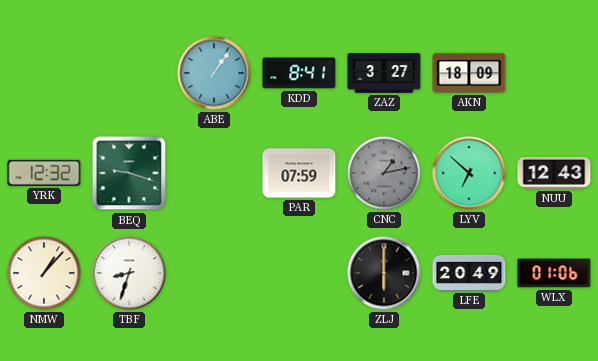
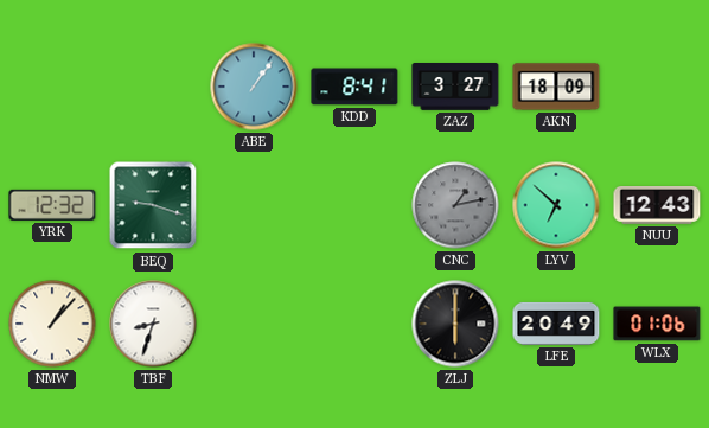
PAR: 07:59 -> none (299, 173)
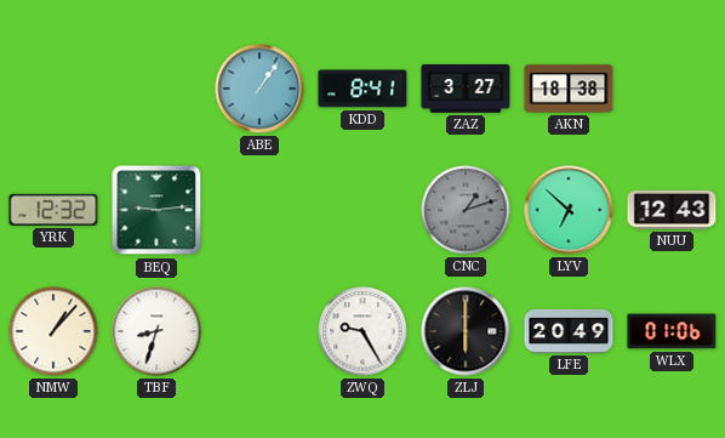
AKN: 18:09 -> 18:38 (569, 89)
BEQ: 9:18 -> 9:14 (156, 210)
CNC: 1:13 -> 1:12 (466, 210)
ZWQ: none -> 9:25 (362, 331)
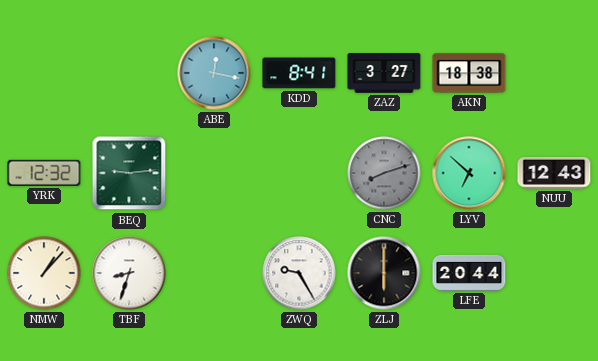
ABE: 1:06 -> 12:17 (214, 73)
CNC: 1:12 -> 8:12 (384, 173)
LFE: 20:49 -> 20:44 (469, 273)
WLX: 01:06 -> none (672, 331)
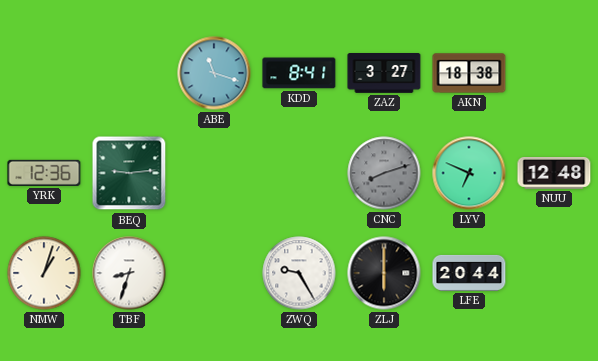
ABE: 12:17 -> 11:18 (214, 73)
YRK: 12:32 -> 12:36 (44, 173)
LYV: 6:52 -> 6:49 (469, 173)
NUU: 12:43 -> 12:48 (554, 174)
NMW: 1:07 -> 1:03 (44, 273)
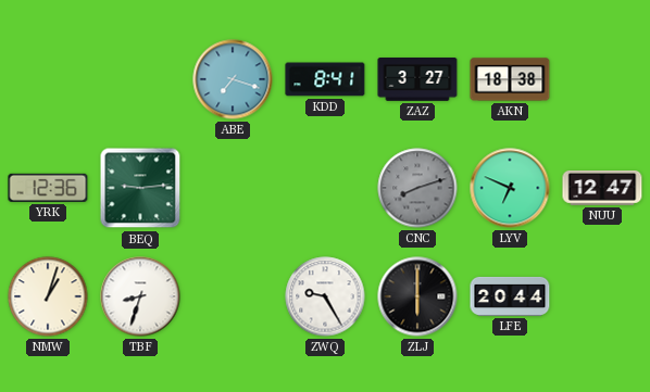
ABE: 11:18 -> 7:18 (233, 79)
NUU: 12:48 -> 12:47 (602, 189)
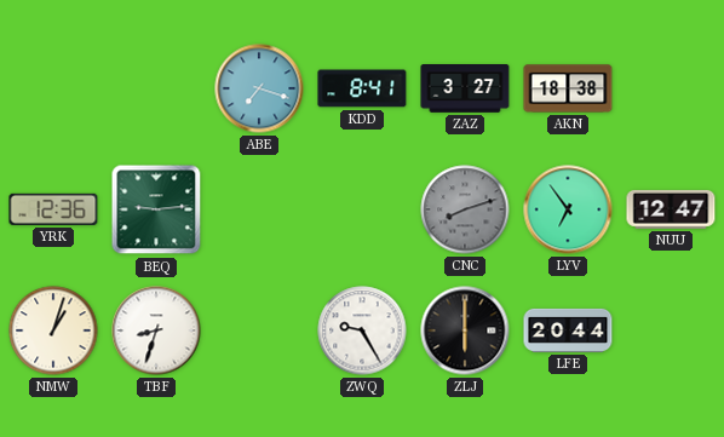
LYV: 6:49 -> 6:54 (568, 209)
